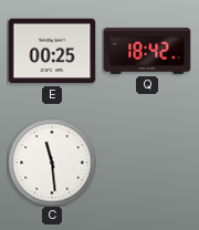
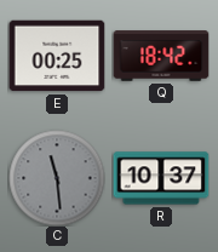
C dial: white -> grey (57, 178)
R: none -> 10:37 (161, 178)
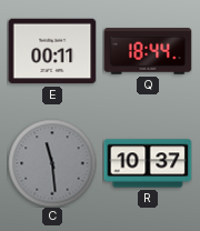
E: 00:25 -> 00:11 (52, 51)
Q: 18:42 -> 18:44 (148, 51)
